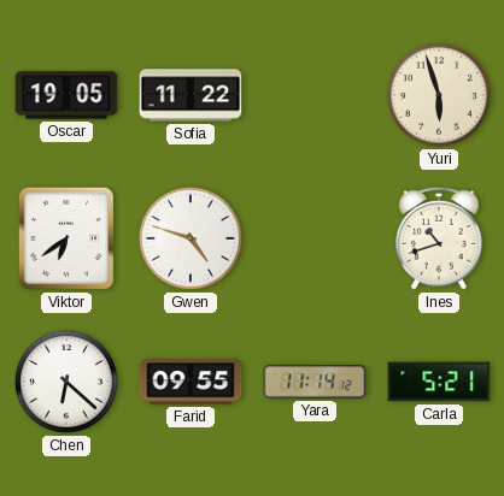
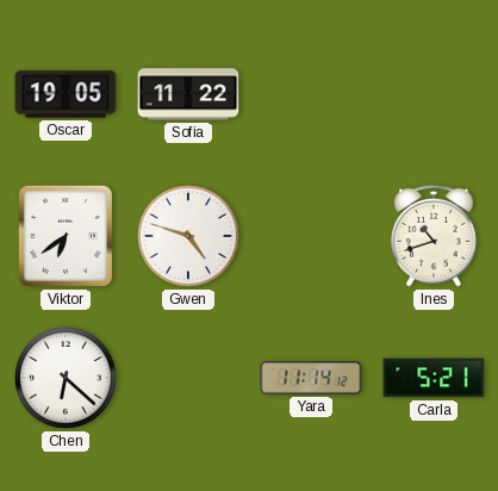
Yuri: 5:57 -> none (440, 96)
Farid: 09:55 -> none (191, 382)
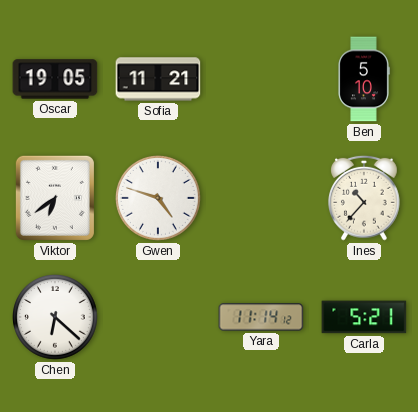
Sofia: 11:22 -> 11:21 (158, 79)
Ben: none -> 5:10 (364, 79)
Ines: 10:42 -> 10:37 (365, 198)
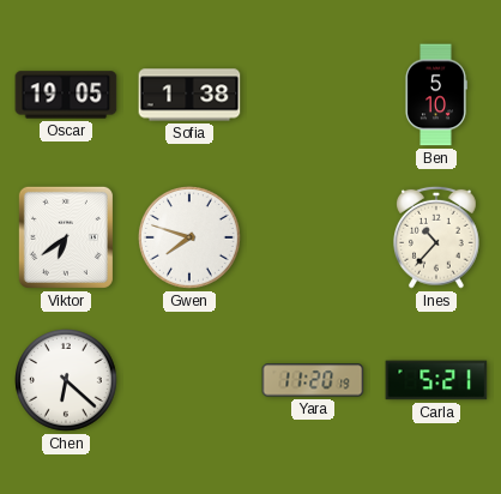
Sofia: 11:21 -> 1:38 (189, 95)
Gwen: 4:48 -> 7:48 (191, 239)
Yara: 11:14 -> 11:20 (313, 380)
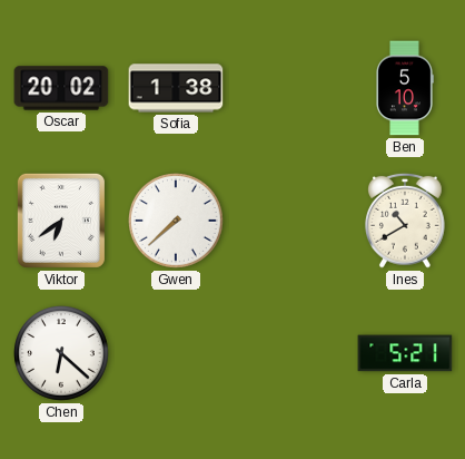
Oscar: 19:05 -> 20:02 (61, 88)
Gwen: 7:48 -> 7:38 (177, 222)
Ines: 10:37 -> 10:40 (406, 221)
Yara: 11:20 -> none (313, 380)
